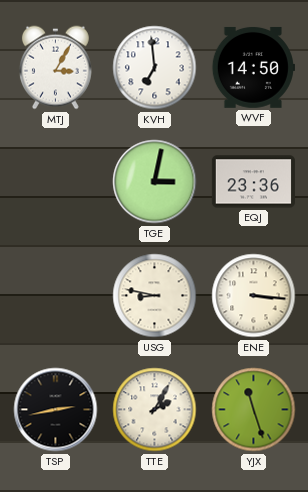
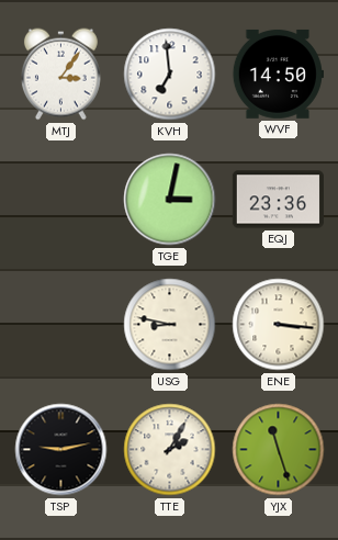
MTJ: 3:05 -> 3:06 (60, 75)
TSP: 2:43 -> 9:13 (61, 450)
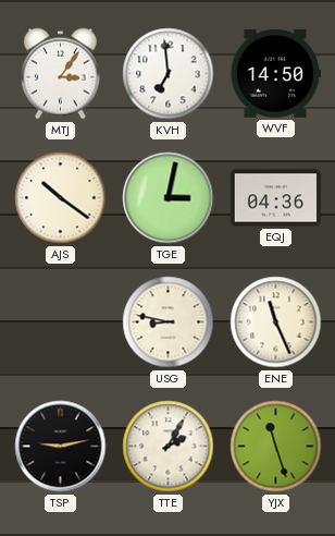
AJS: none -> 10:21 (61, 198)
EQJ: 23:36 -> 04:36 (275, 198)
ENE: 3:16 -> 11:26 (276, 322)
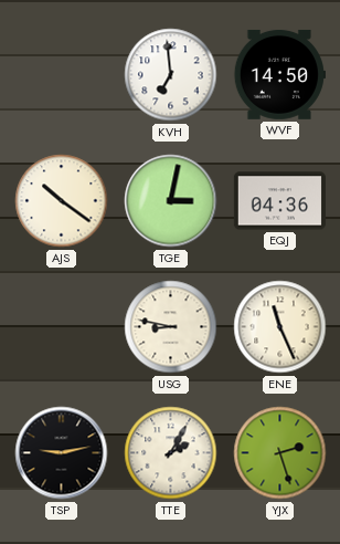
MTJ: 3:06 -> none (60, 74)
YJX: 11:27 -> 2:27 (280, 453)
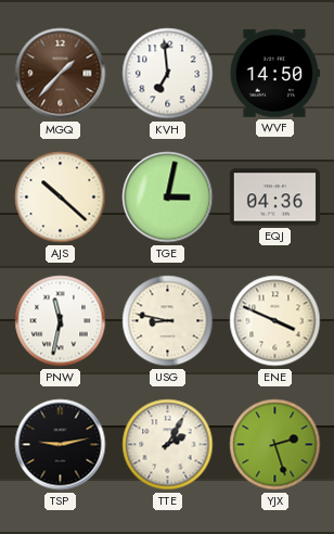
MGQ: none -> 1:37 (61, 74)
AJS: 10:21 -> 10:22 (61, 198)
PNW: none -> 11:32 (61, 321)
ENE: 11:26 -> 3:49 (275, 321)
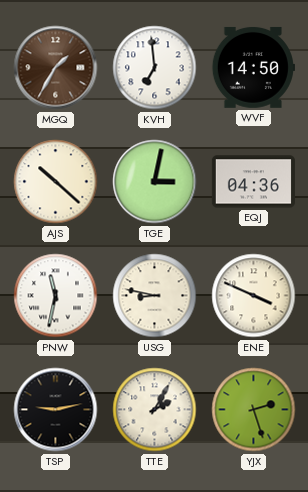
MGQ: 1:37 -> 1:35 (56, 68)
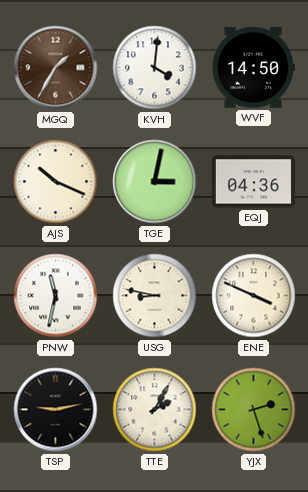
KVH: 6:59 -> 4:01 (155, 68)
AJS: 10:22 -> 10:19 (56, 182)
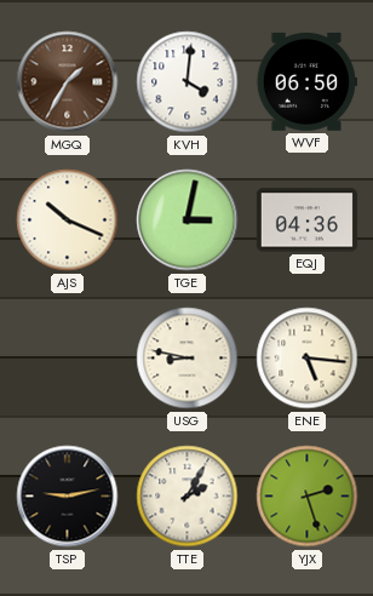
WVF: 14:50 -> 06:50 (306, 81)
PNW: 11:32 -> none (56, 296)
ENE: 3:49 -> 5:16 (308, 359)
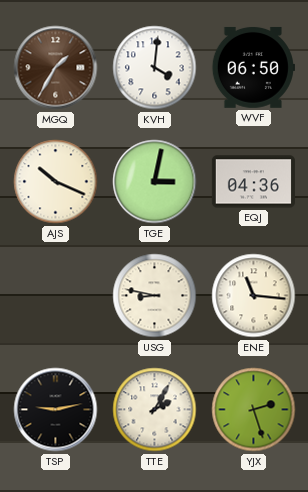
ENE: 5:16 -> 11:16 (254, 296)
